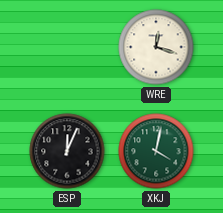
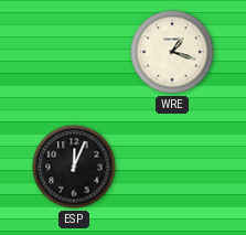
WRE: 12:18 -> 1:18 (172, 52)
XKJ: 4:02 -> none (156, 151)
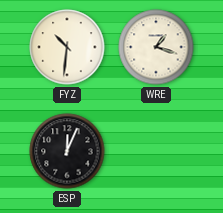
FYZ: none -> 10:31 (67, 47)
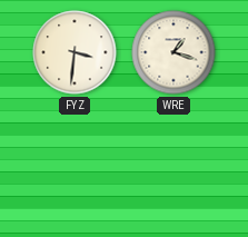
FYZ: 10:31 -> 3:31 (75, 52)
ESP: 12:04 -> none (67, 151)
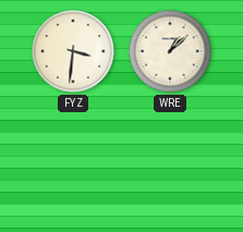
WRE: 1:18 -> 1:08 (170, 51)
